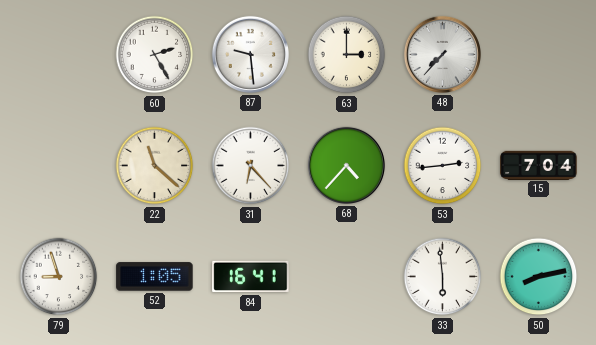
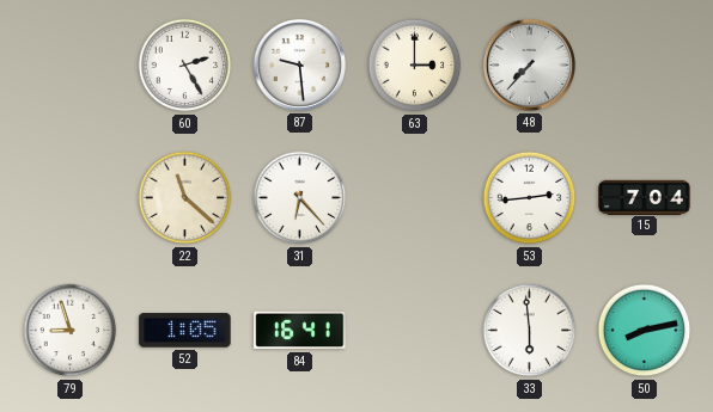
68: 4:37 -> none (346, 165)
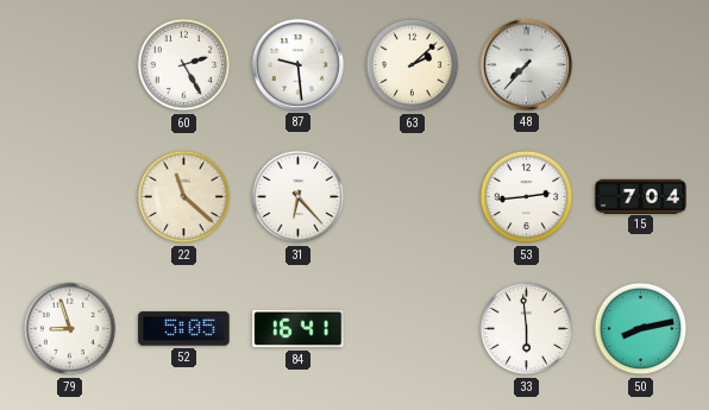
63: 3:00 -> 2:08 (413, 65)
52: 1:05 -> 5:05 (184, 329)
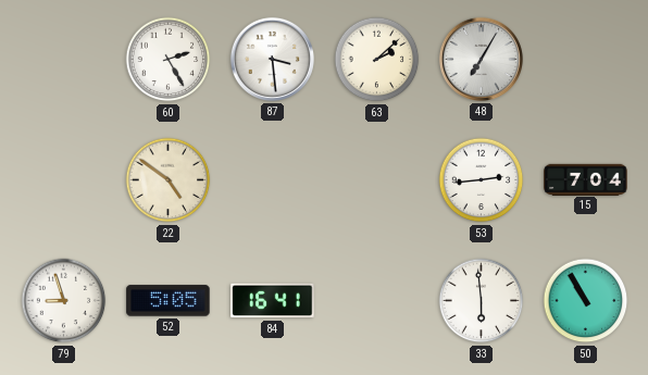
87: 9:29 -> 3:29 (272, 59)
48: 7:37 -> 7:05 (481, 59)
22: 11:22 -> 4:51 (169, 180)
31: 6:23 -> none (299, 197)
50: 8:13 -> 10:55 (586, 301)
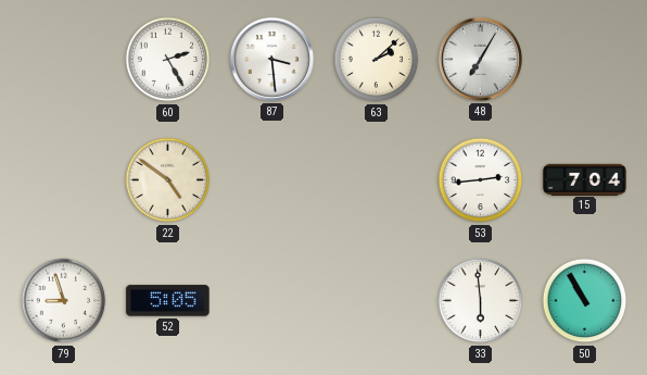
84: 16:41 -> none (273, 301)
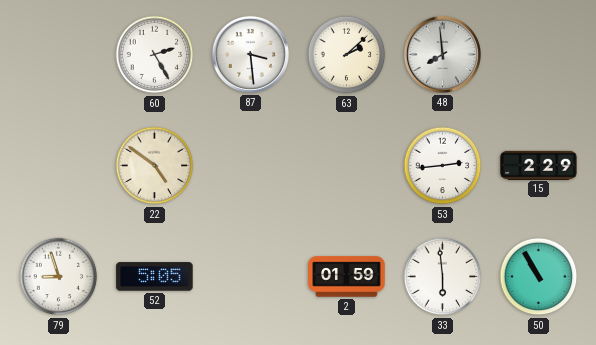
48: 7:05 -> 7:59 (442, 54)
15: 7:04 -> 2:29 (539, 165)
2: none -> 01:59 (347, 277)
